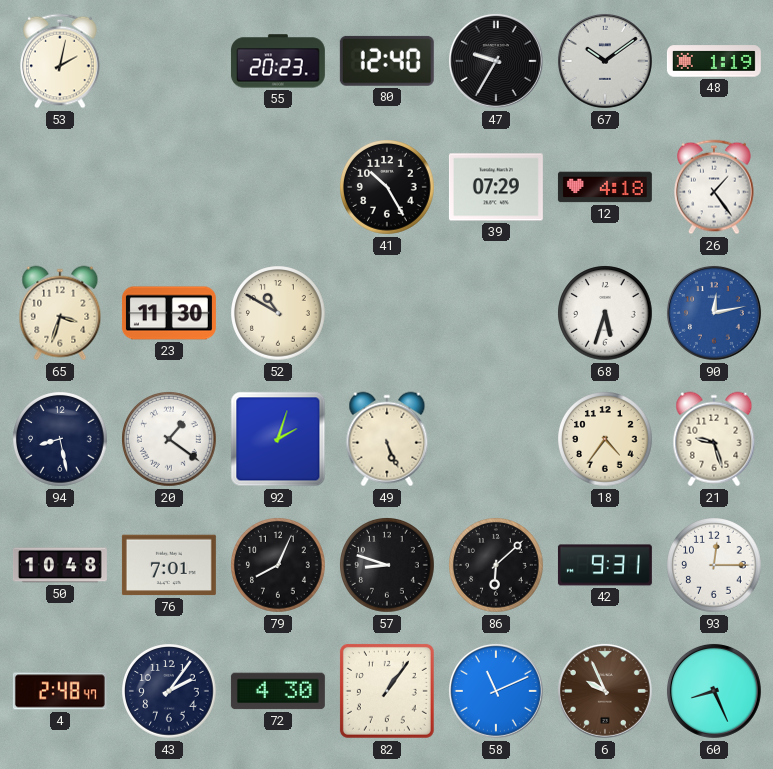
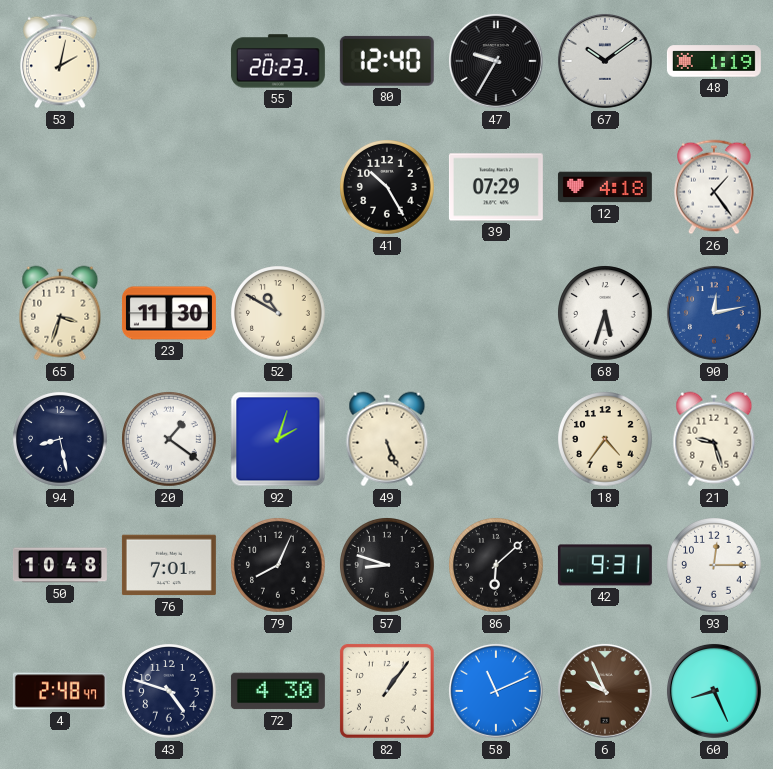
43: 2:06 -> 4:48 (169, 691)
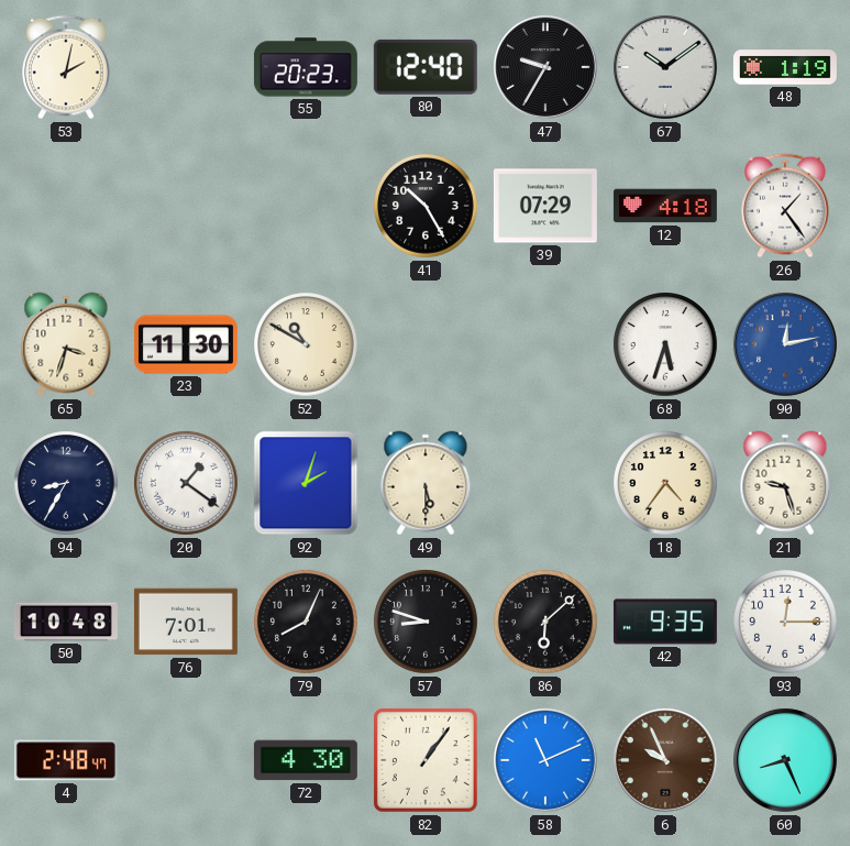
94: 8:28 -> 8:35 (66, 483)
49: 5:26 -> 5:30 (426, 483)
42: 9:31 -> 9:35 (665, 622)
43: 4:48 -> none (169, 691)
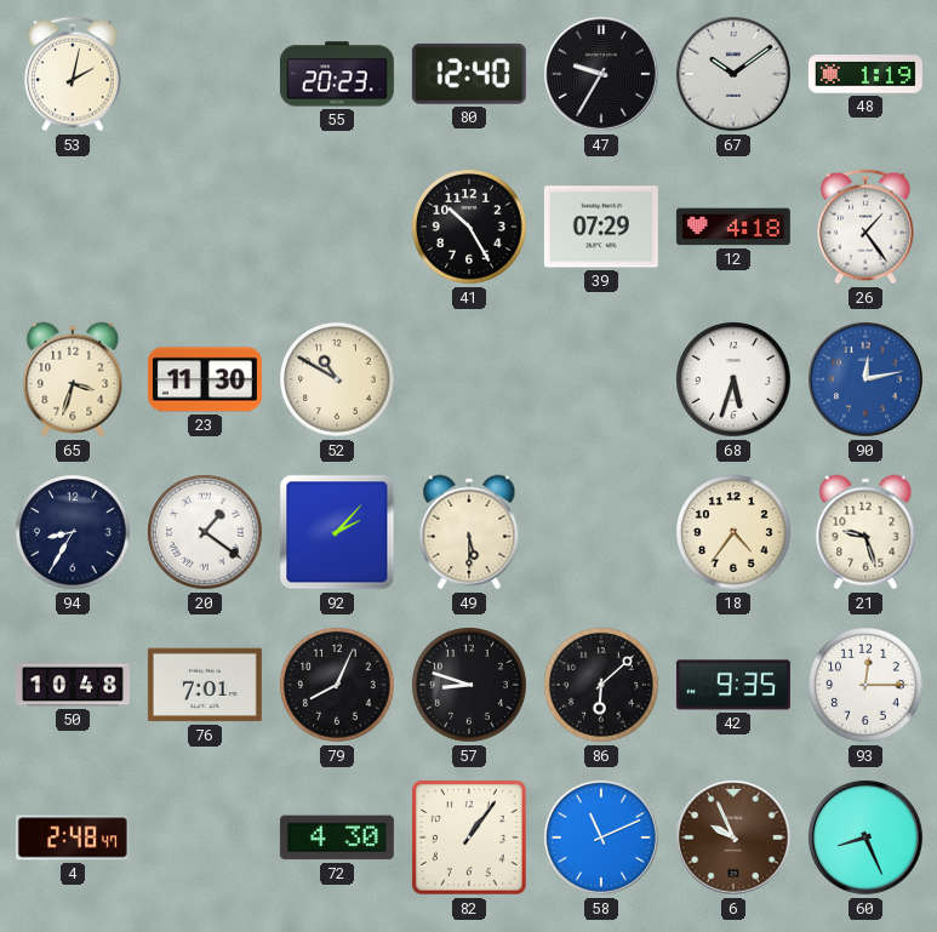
92: 2:03 -> 2:07 (337, 532)
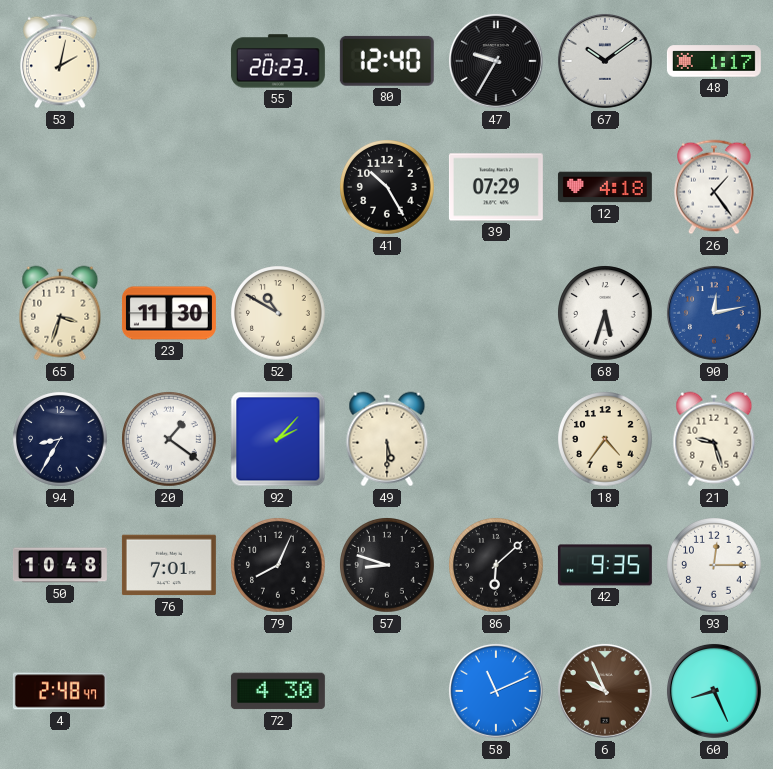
48: 1:19 -> 1:17 (714, 61)
82: 1:06 -> none (469, 837)
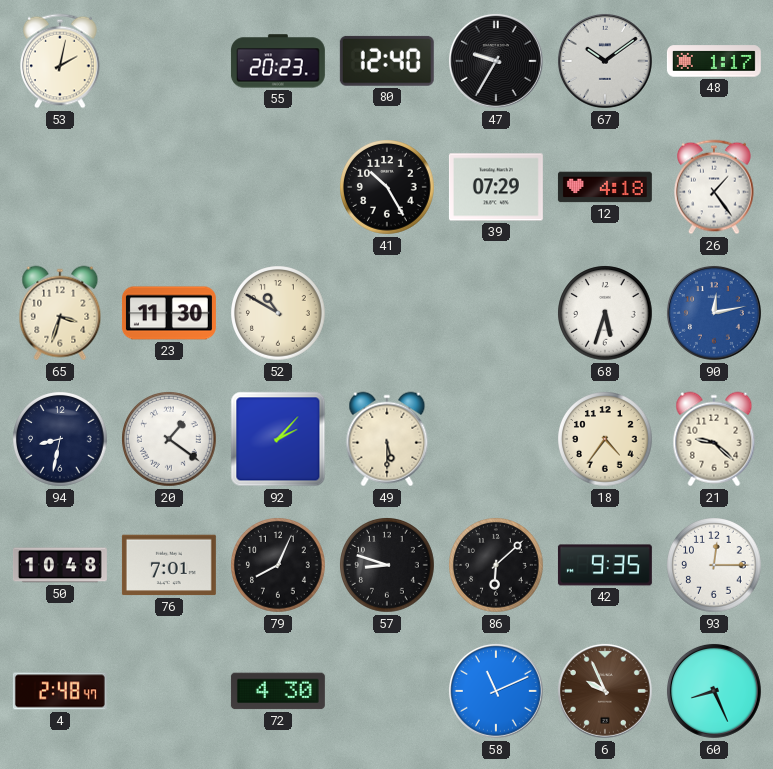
94: 8:35 -> 8:32 (60, 439)
21: 9:27 -> 9:22 (714, 439)
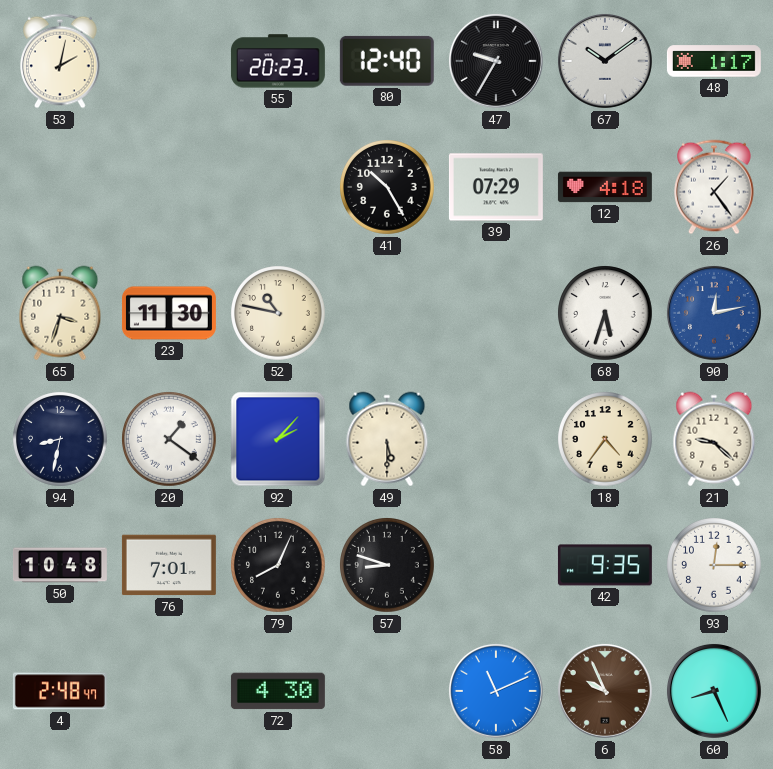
52: 10:50 -> 10:47 (278, 313)
86: 6:08 -> none (496, 565)
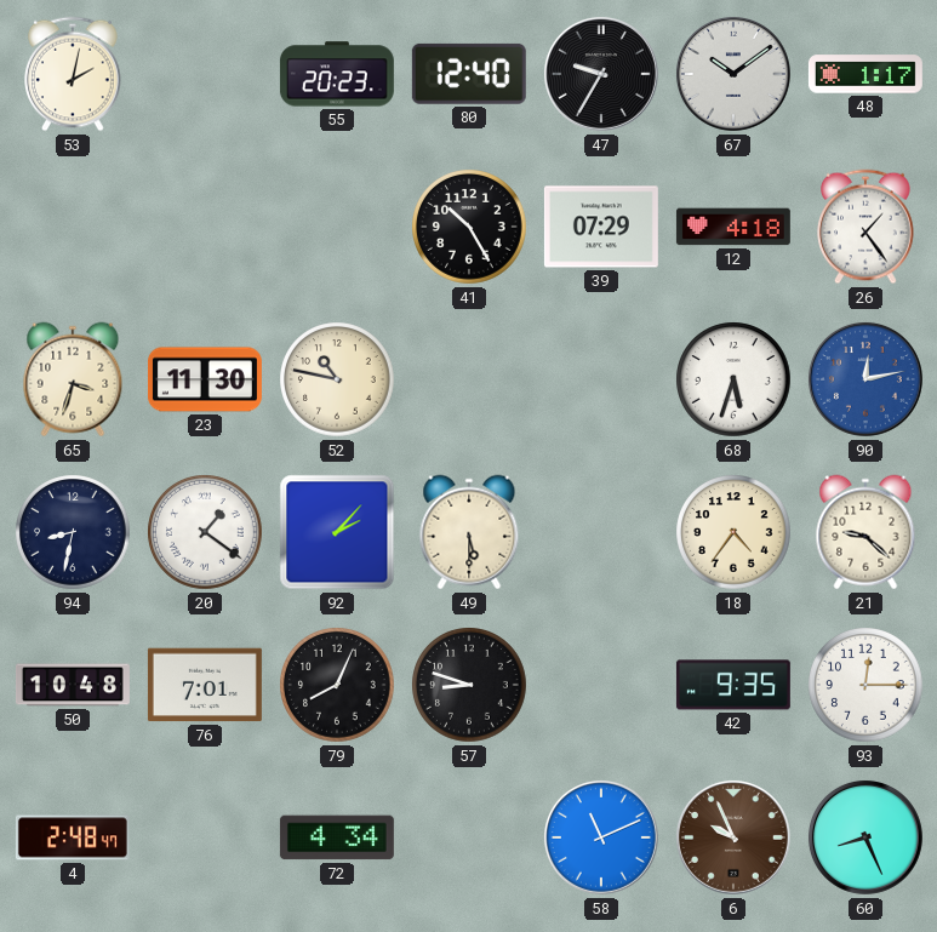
72: 4:30 -> 4:34 (337, 837)
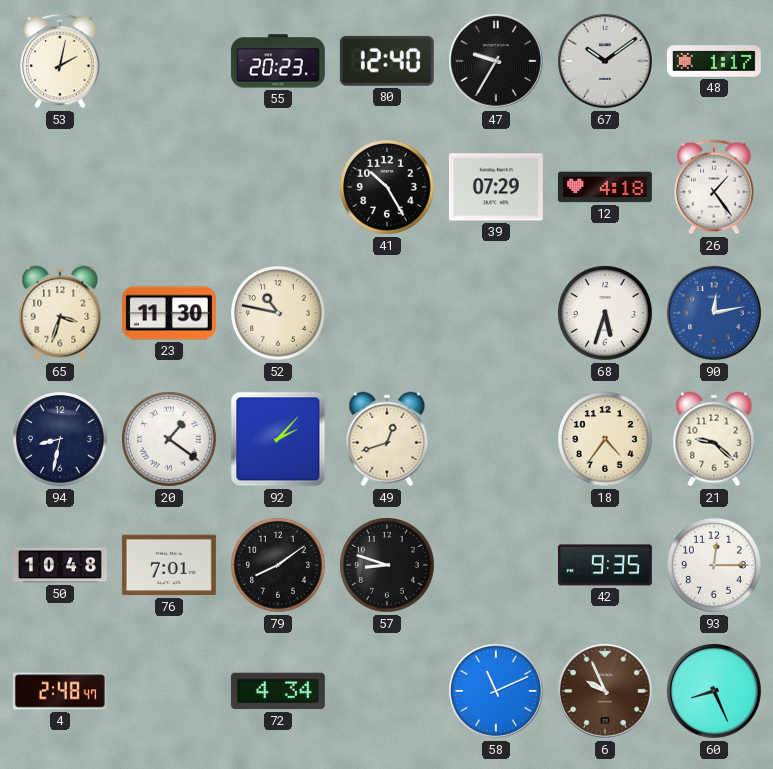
49: 5:30 -> 12:42 (387, 439)
79: 8:04 -> 8:09 (278, 565)
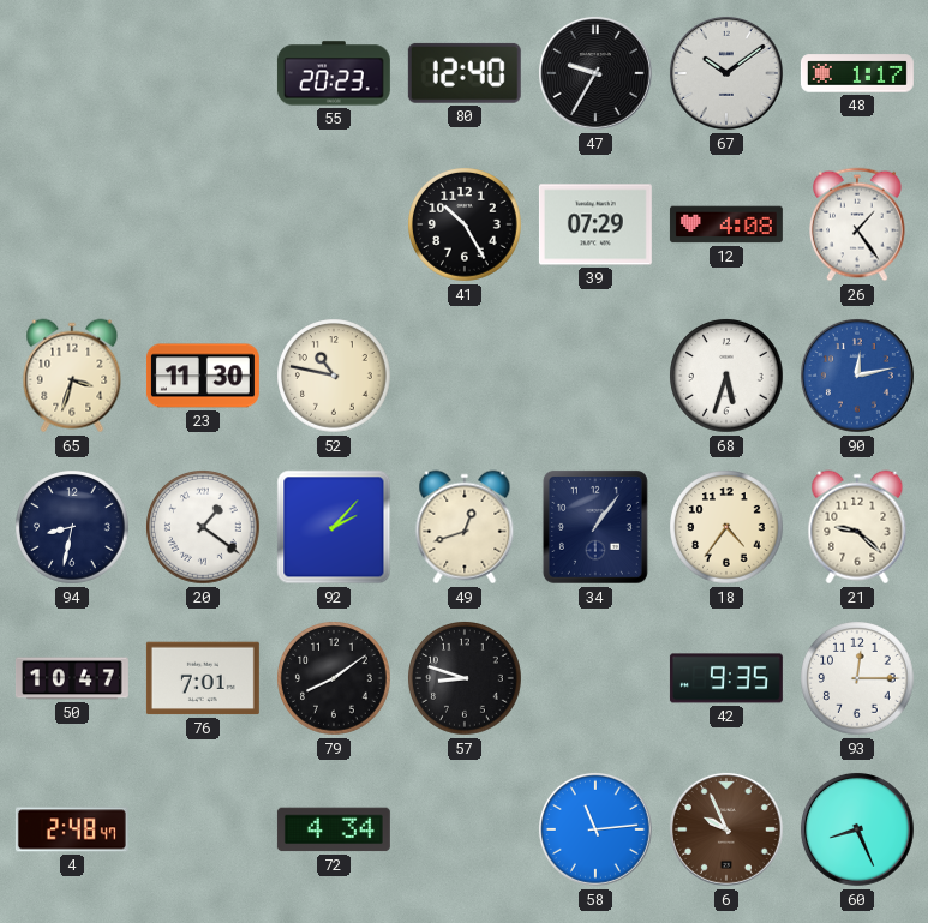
53: 2:02 -> none (60, 61)
12: 4:18 -> 4:08 (726, 224)
34: none -> 1:06 (595, 527)
50: 10:48 -> 10:47 (72, 678)
58: 11:11 -> 11:14 (595, 829)
